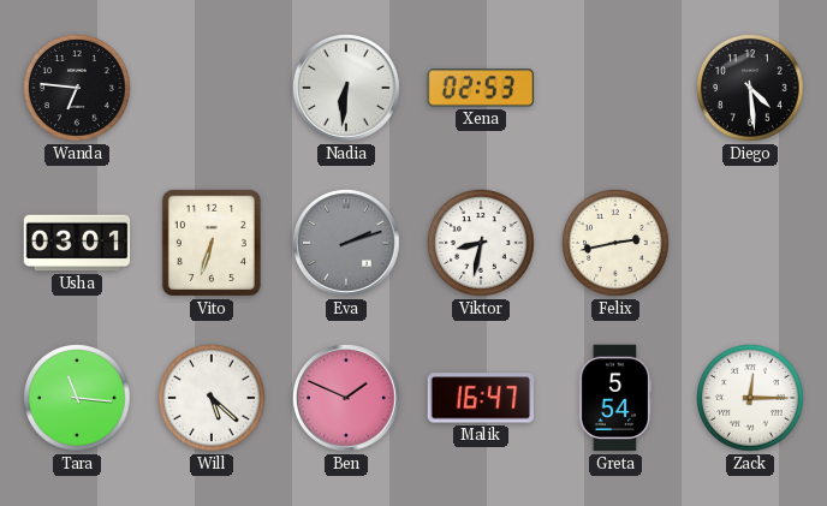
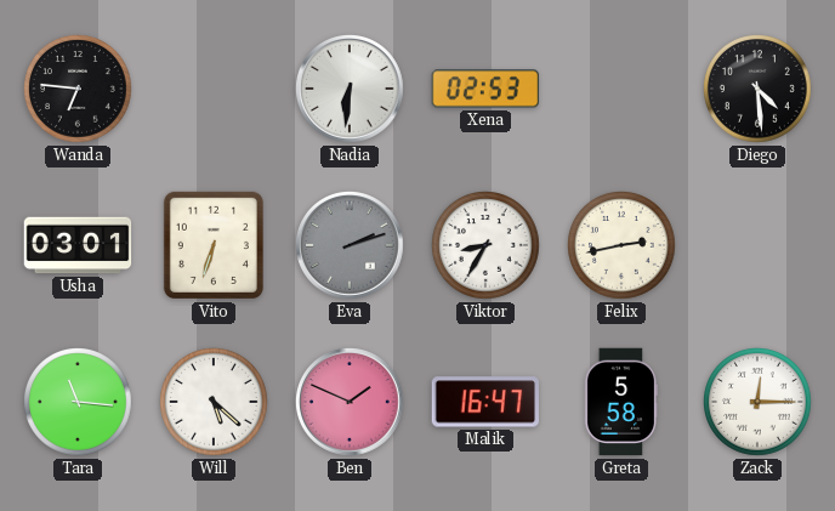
Viktor: 8:32 -> 8:35 (487, 246)
Greta: 5:54 -> 5:58 (621, 402)
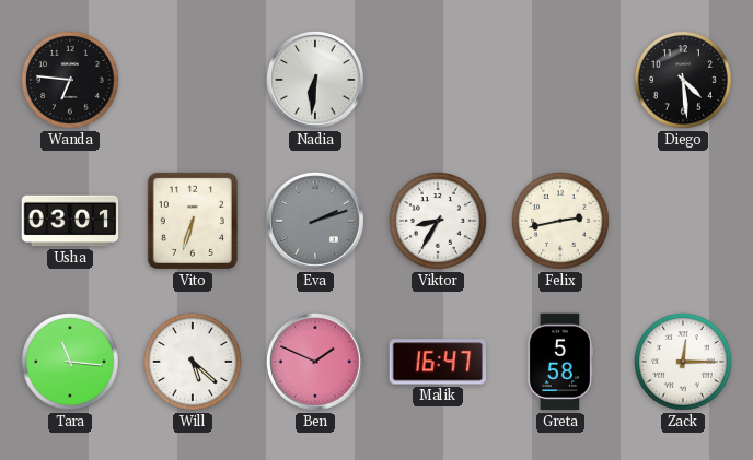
Xena: 02:53 -> none (485, 89)
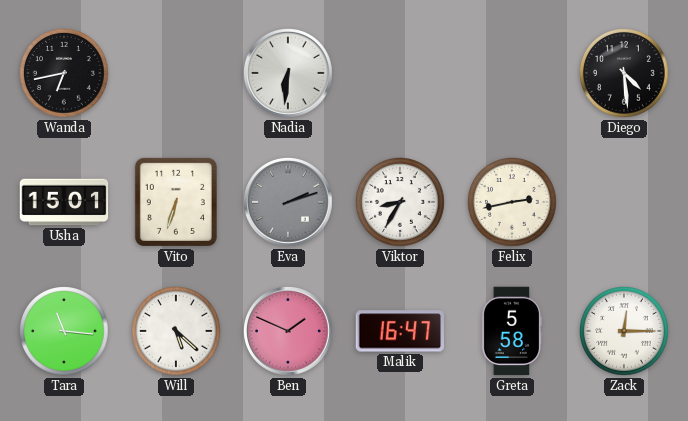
Wanda: 6:46 -> 6:43 (65, 74)
Usha: 03:01 -> 15:01 (64, 202)
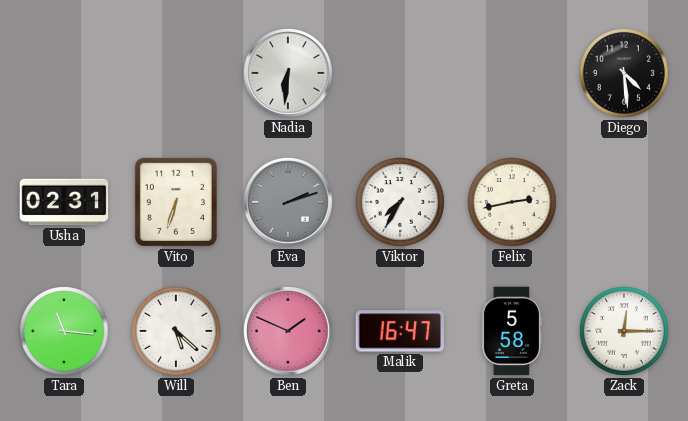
Wanda: 6:43 -> none (65, 74)
Usha: 15:01 -> 02:31 (64, 202)
Viktor: 8:35 -> 7:35 (401, 203)
